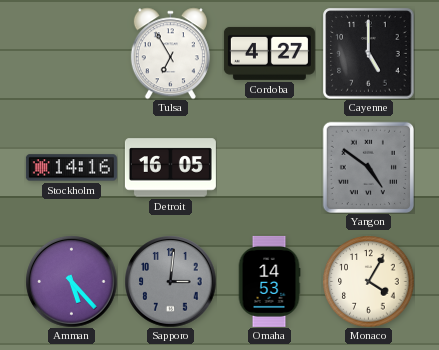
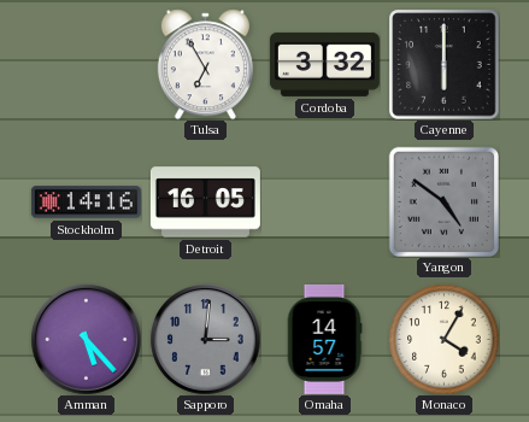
Cordoba: 4:27 -> 3:32 (324, 64)
Cayenne: 5:00 -> 6:00 (443, 64)
Omaha: 14:53 -> 14:57 (324, 339)
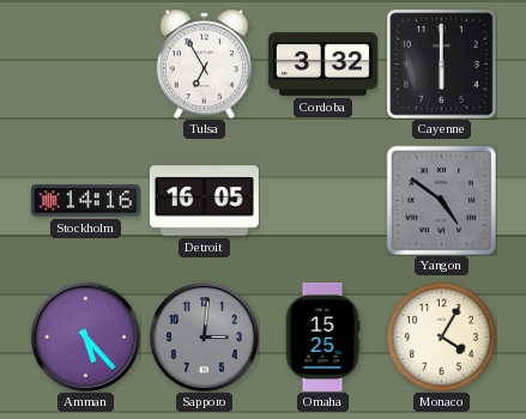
Omaha: 14:57 -> 15:25 (322, 336)
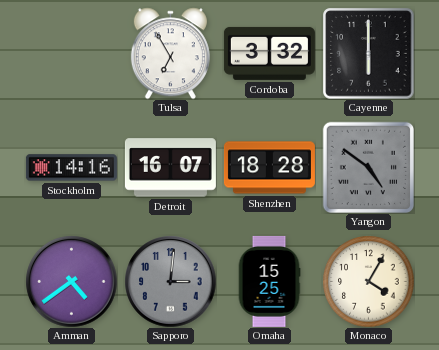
Detroit: 16:05 -> 16:07 (170, 168)
Shenzhen: none -> 18:28 (269, 168)
Amman: 5:23 -> 4:39 (71, 281)
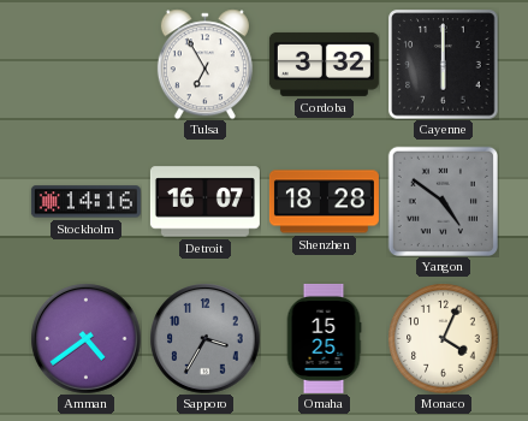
Sapporo: 3:01 -> 3:35 (204, 338)
Monaco: 4:05 -> 4:04 (443, 338)
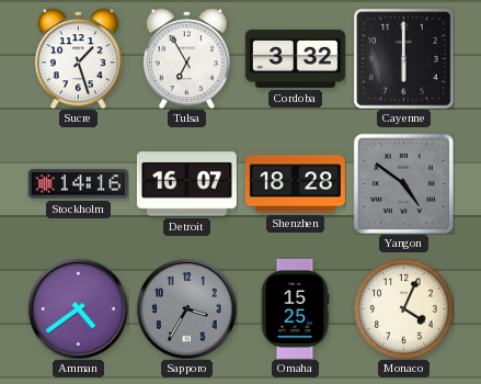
Sucre: none -> 1:27 (78, 58)
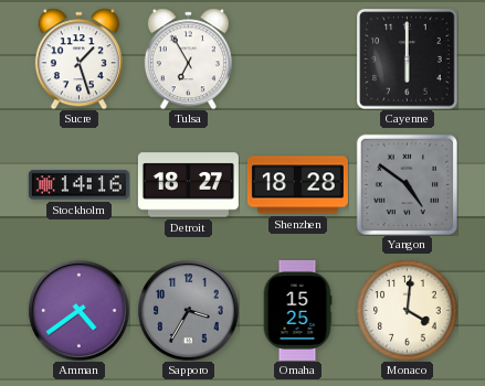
Cordoba: 3:32 -> none (295, 58)
Detroit: 16:07 -> 18:27 (188, 185)
Monaco: 4:04 -> 4:01 (407, 310)
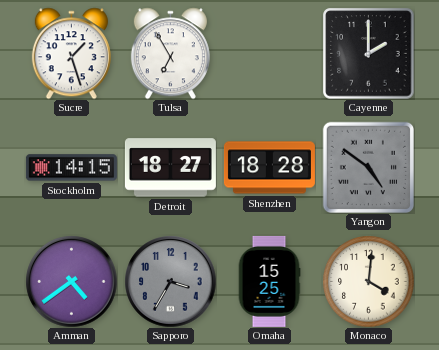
Cayenne: 6:00 -> 2:00 (368, 53)
Stockholm: 14:16 -> 14:15 (71, 168)
